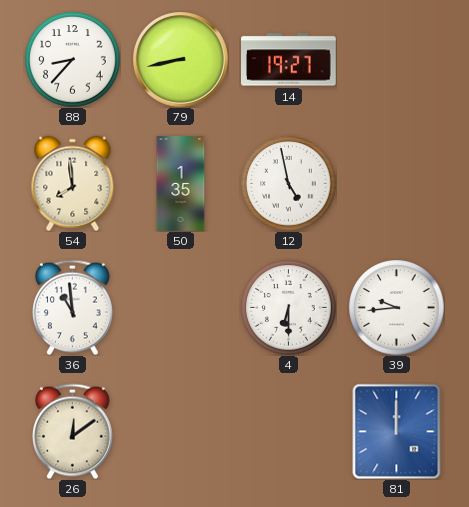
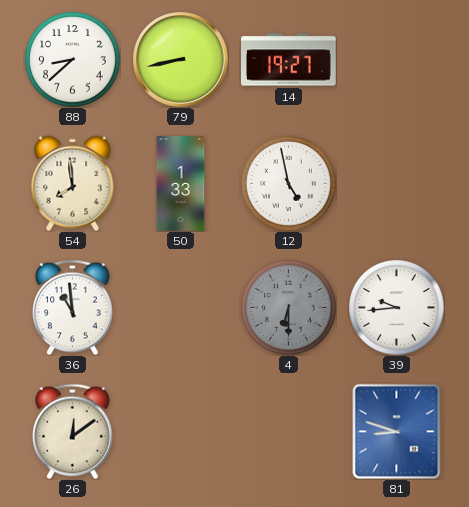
88: 8:37 -> 8:38 (72, 59)
50: 1:35 -> 1:33 (181, 184)
4 dial: white -> grey (288, 307)
81: 12:00 -> 8:48 (397, 431)
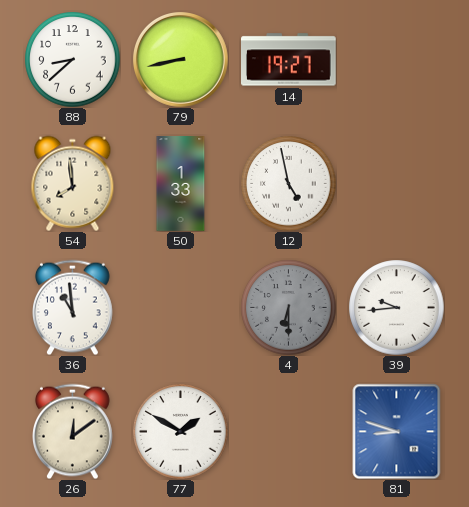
77: none -> 1:50 (180, 431)
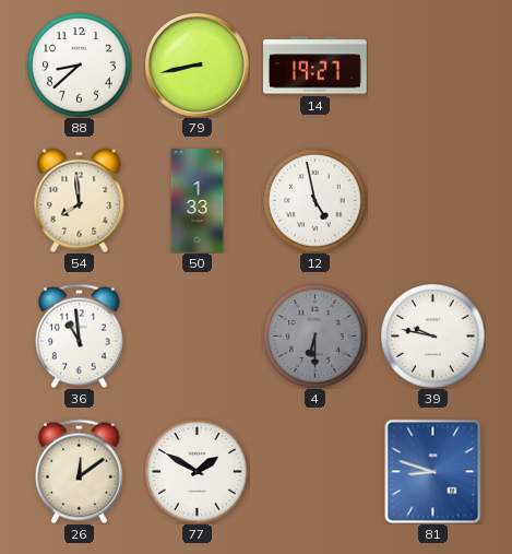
39: 9:44 -> 9:47 (432, 335)
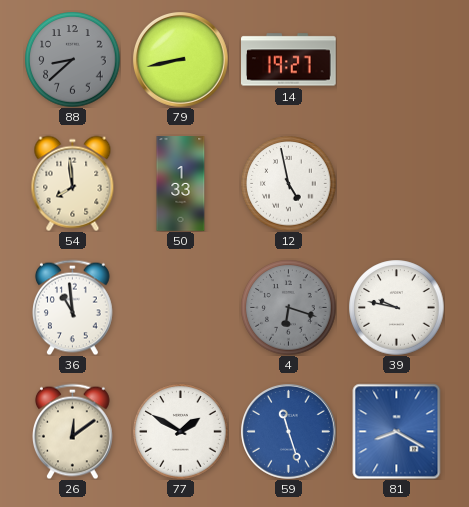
88 dial: white -> grey (72, 59)
4: 6:30 -> 6:18 (288, 307)
59: none -> 11:27 (289, 432)
81: 8:48 -> 8:20 (397, 431)
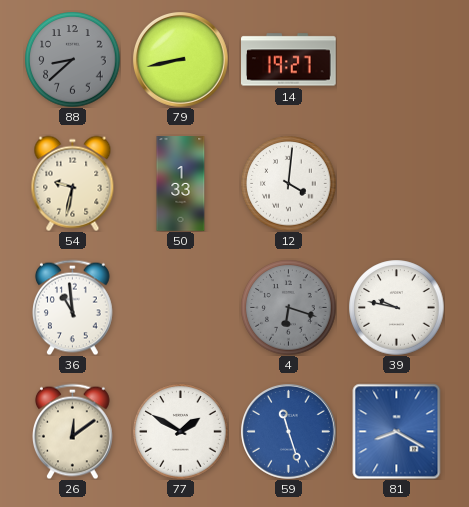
54: 7:59 -> 9:32 (73, 183)
12: 4:58 -> 4:01 (288, 183)
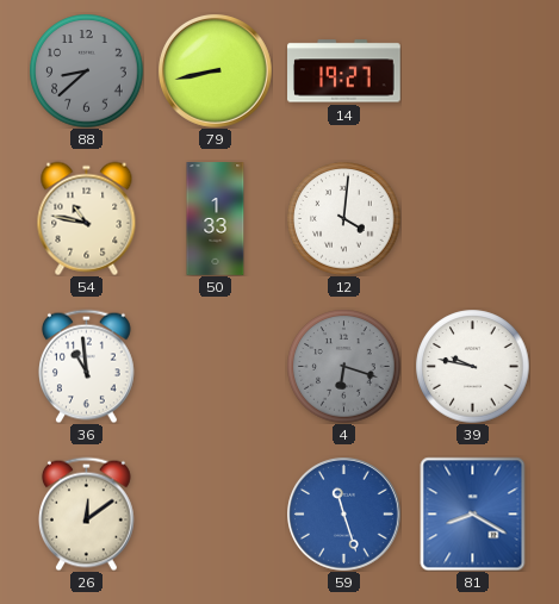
54: 9:32 -> 10:47 (87, 218)
77: 1:50 -> none (180, 431)
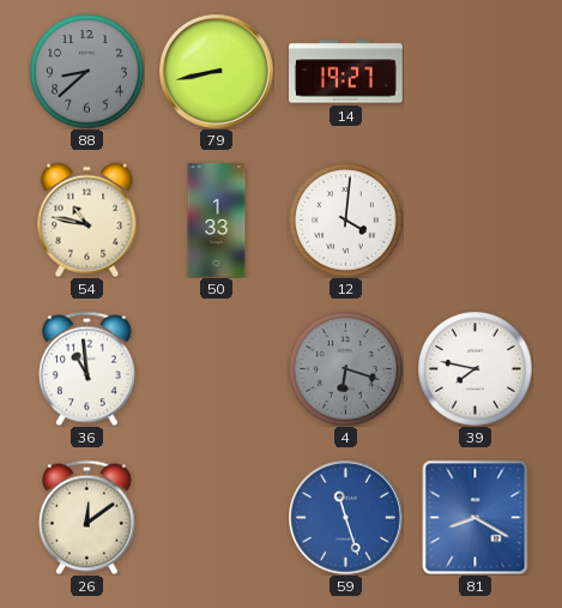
39: 9:47 -> 7:47 (475, 368)
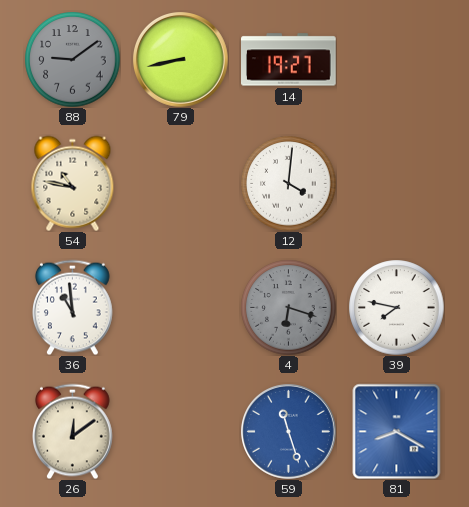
88: 8:38 -> 9:09 (72, 59)
50: 1:33 -> none (217, 221)
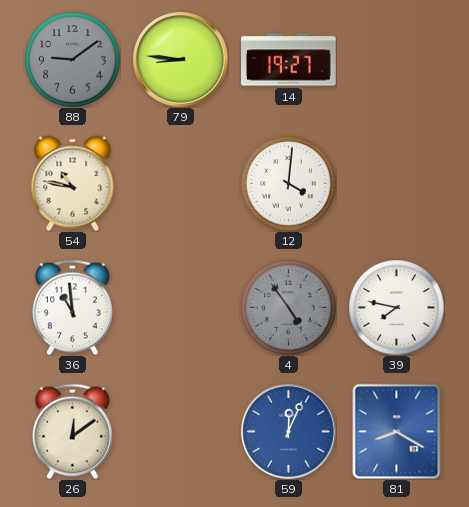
79: 8:43 -> 8:46 (181, 60)
4: 6:18 -> 4:54 (288, 307)
59: 11:27 -> 12:04 (289, 432)
